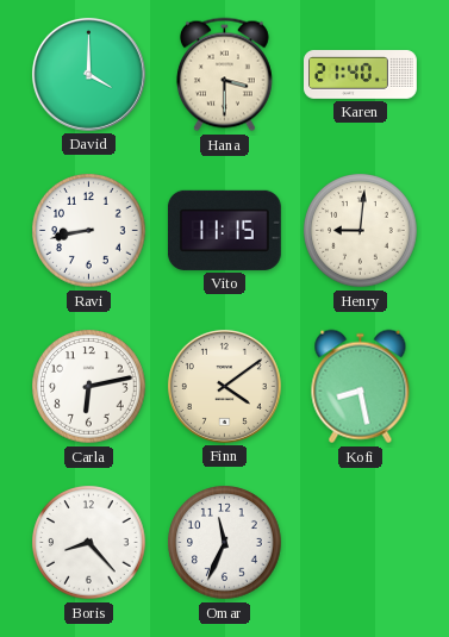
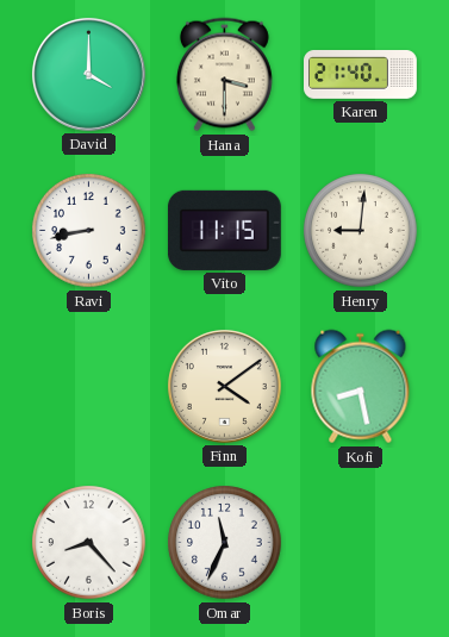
Carla: 6:13 -> none (89, 387)
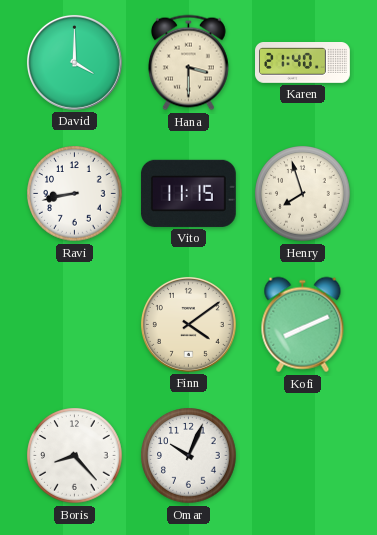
Henry: 9:01 -> 7:57 (303, 194)
Kofi: 8:28 -> 8:11 (303, 325)
Omar: 11:34 -> 10:04 (189, 456)
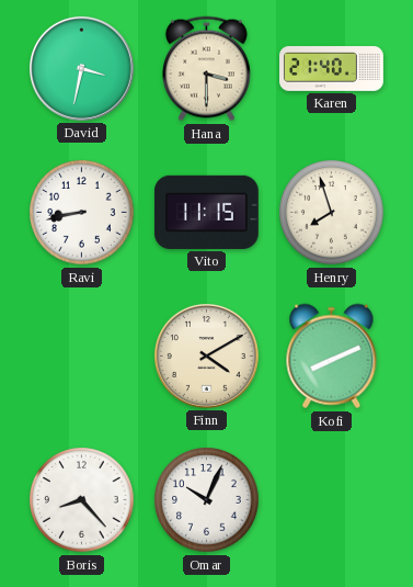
David: 4:00 -> 3:32 (81, 68)
Finn: 4:09 -> 4:10 (206, 355)
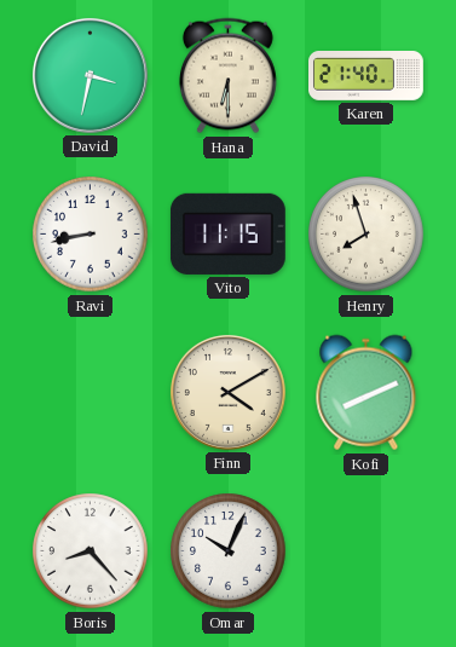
Hana: 3:30 -> 6:30 (227, 76)
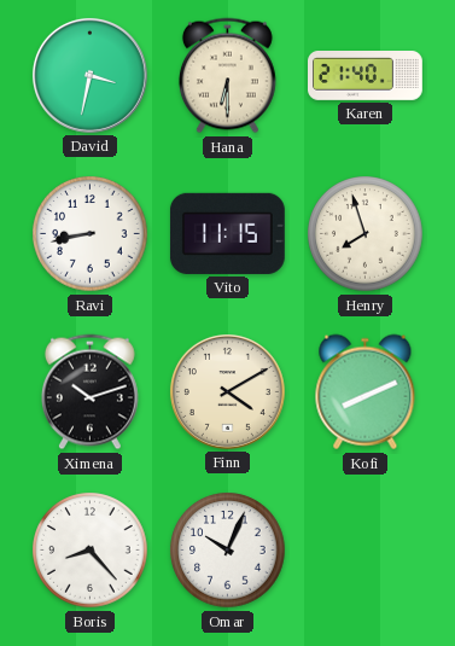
Ximena: none -> 10:12 (89, 392)
